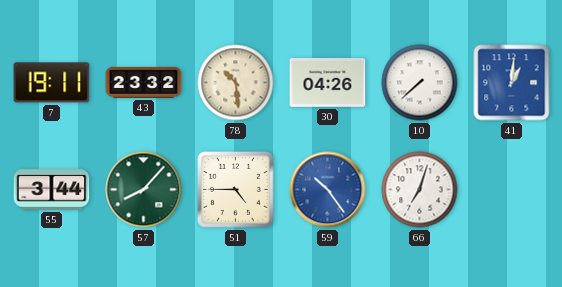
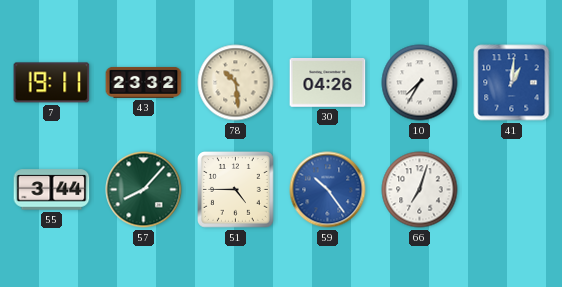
10: 7:38 -> 7:35 (420, 83)
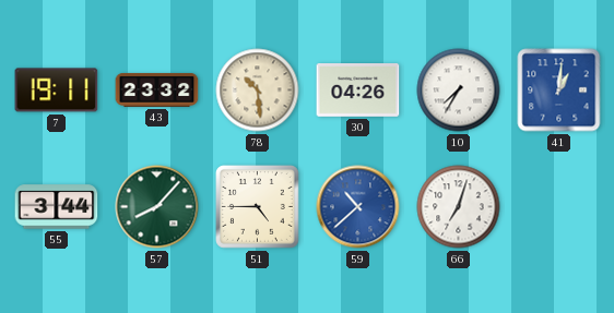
59: 10:24 -> 10:38 (358, 207)
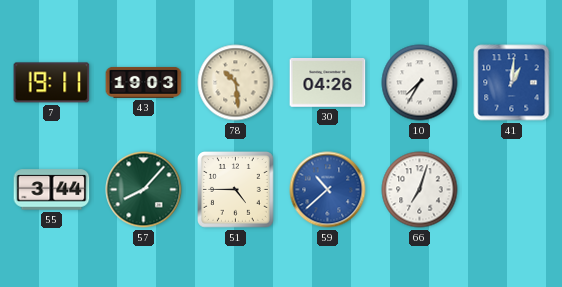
43: 23:32 -> 19:03 (144, 82)
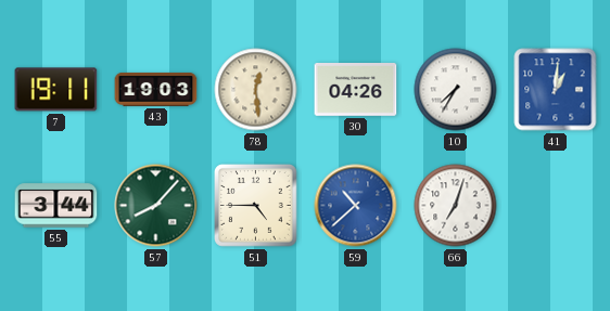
78: 10:29 -> 12:29 (256, 90)
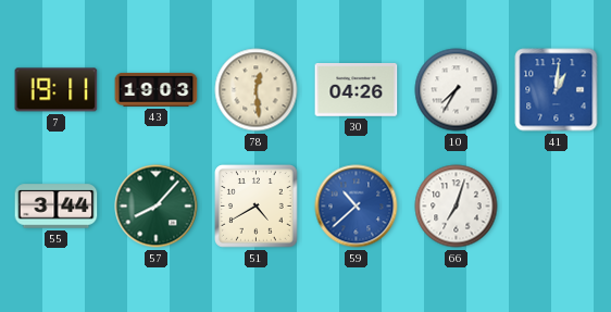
51: 4:45 -> 4:40 (257, 207)
